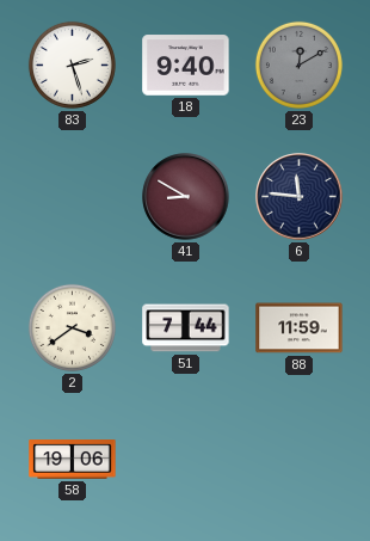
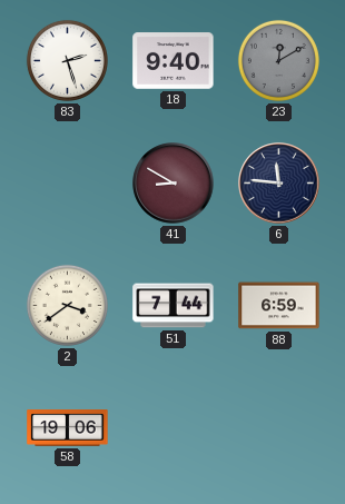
88: 11:59 -> 6:59 (279, 306)
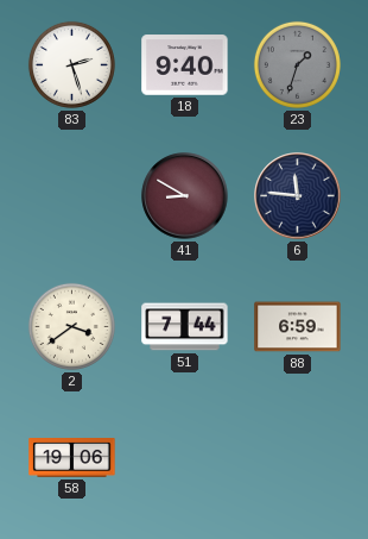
23: 12:10 -> 1:33 (297, 64)
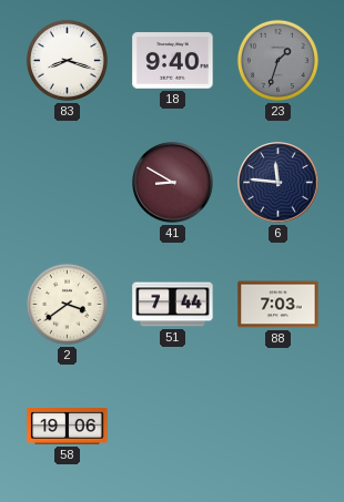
83: 2:27 -> 8:18 (67, 60)
88: 6:59 -> 7:03 (279, 305)
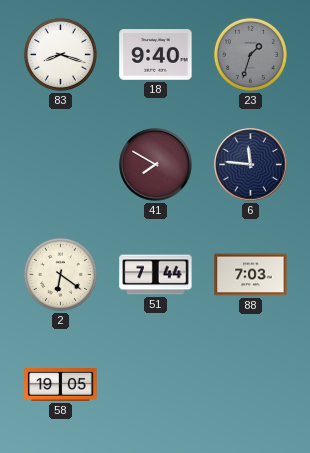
41: 8:50 -> 7:50 (156, 165)
2: 3:39 -> 6:21 (60, 274)
58: 19:06 -> 19:05 (61, 385)
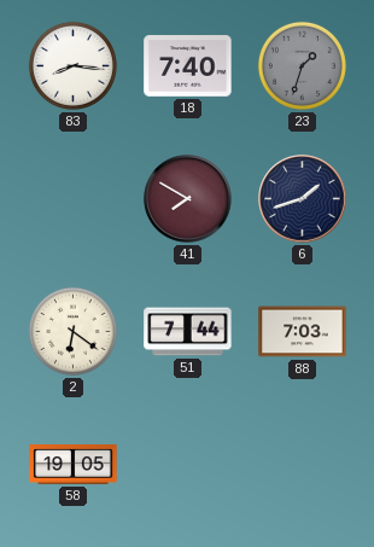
83: 8:18 -> 8:16 (72, 65)
18: 9:40 -> 7:40 (188, 66)
6: 11:46 -> 1:42 (303, 199)
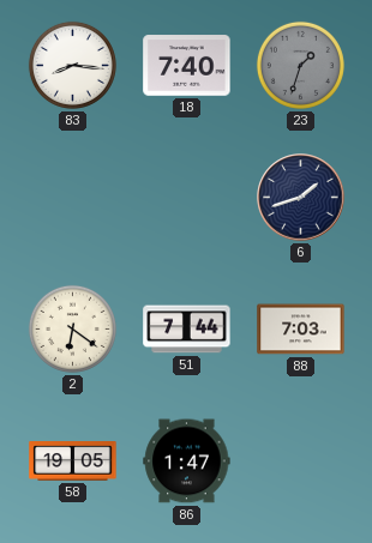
41: 7:50 -> none (188, 199)
86: none -> 1:47 (187, 461)
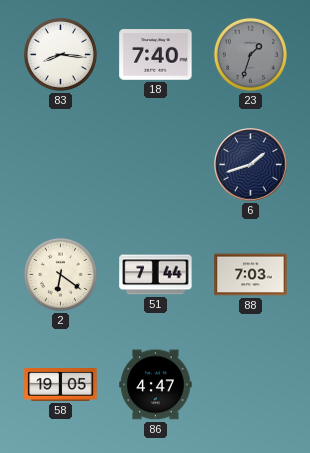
86: 1:47 -> 4:47 (156, 385)
